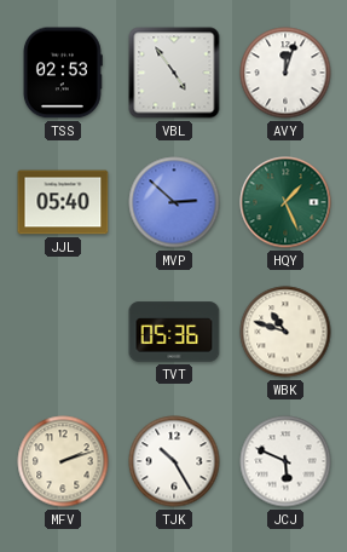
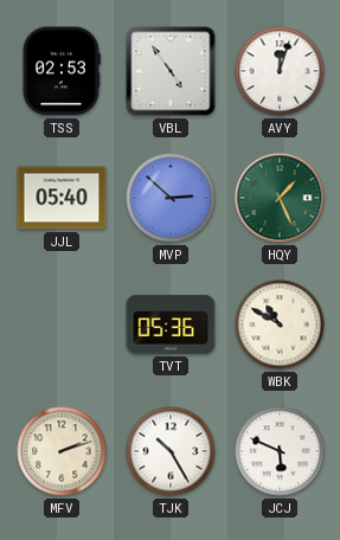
WBK: 10:48 -> 10:50 (280, 324)
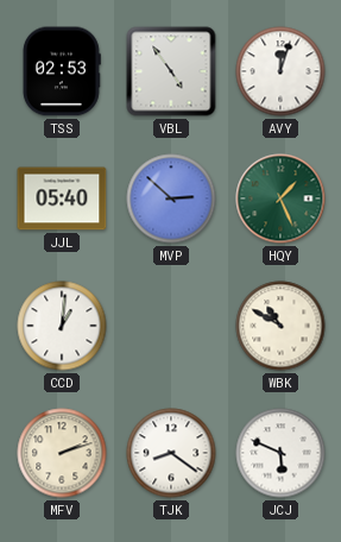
CCD: none -> 1:01 (62, 326)
TVT: 05:36 -> none (171, 324)
TJK: 10:25 -> 8:21 (171, 453)
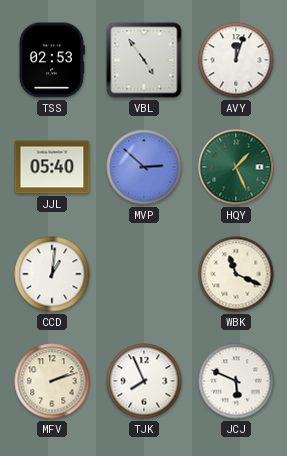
WBK: 10:50 -> 11:19 (236, 274)
TJK: 8:21 -> 7:56 (144, 381)
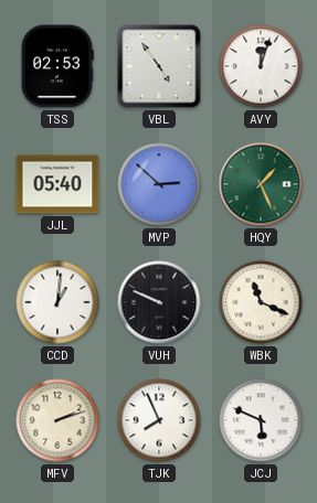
VUH: none -> 9:49 (159, 302)
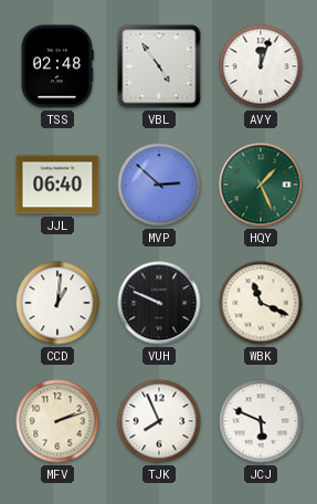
TSS: 02:53 -> 02:48 (57, 66)
JJL: 05:40 -> 06:40 (57, 185)
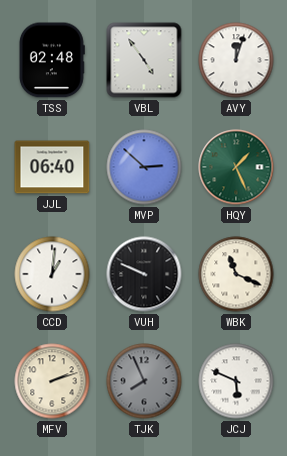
TJK dial: white -> grey (144, 381)
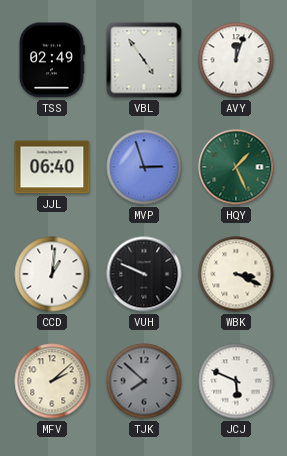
TSS: 02:48 -> 02:49 (52, 60)
MVP: 2:52 -> 2:57 (144, 167)
WBK: 11:19 -> 3:19 (236, 274)
MFV: 2:12 -> 2:08 (52, 381)
TJK: 7:56 -> 7:52 (144, 381)
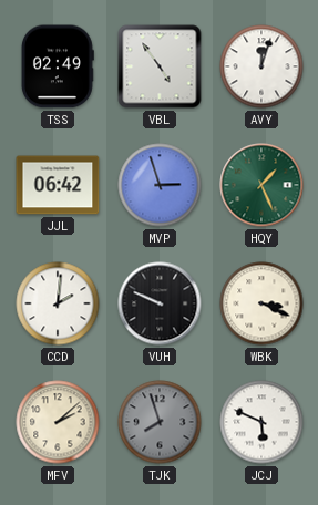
JJL: 06:40 -> 06:42 (58, 185)
CCD: 1:01 -> 2:01 (58, 303)
TJK: 7:52 -> 7:57 (160, 422)
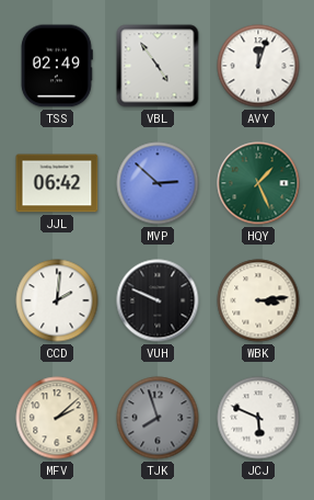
MVP: 2:57 -> 2:52 (158, 183)
WBK: 3:19 -> 3:14 (258, 300)
